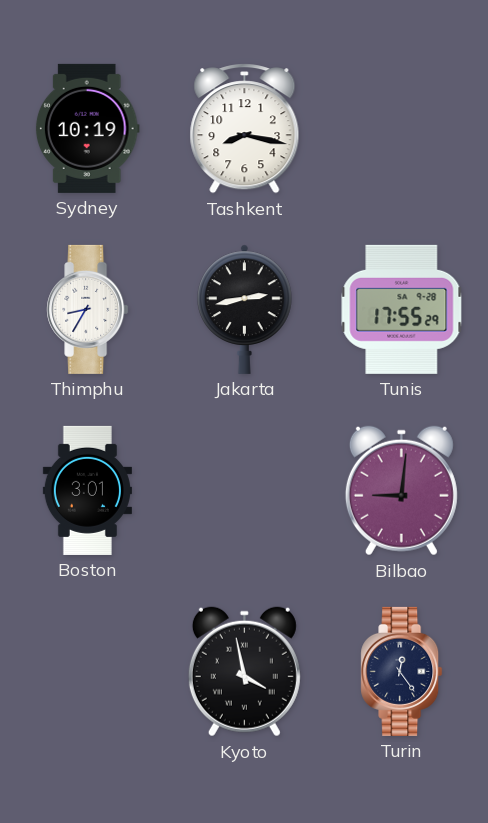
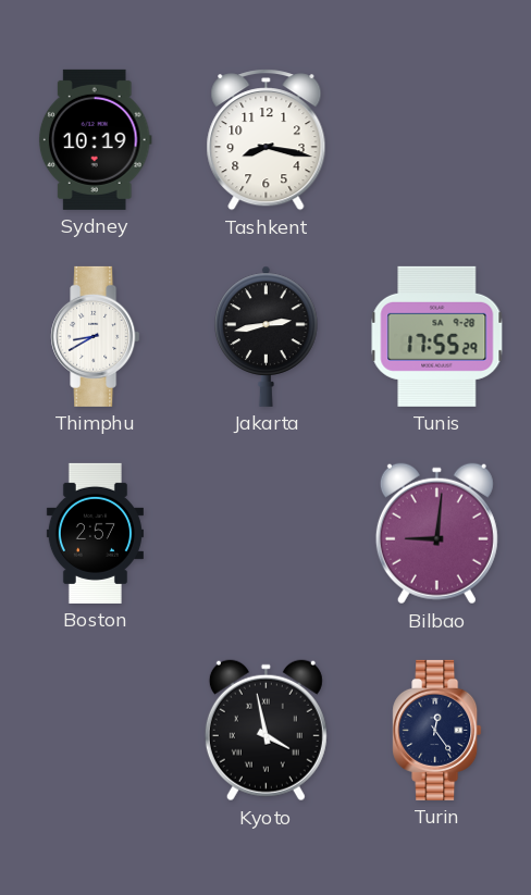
Thimphu: 8:35 -> 8:40 (96, 336)
Boston: 3:01 -> 2:57 (95, 533)
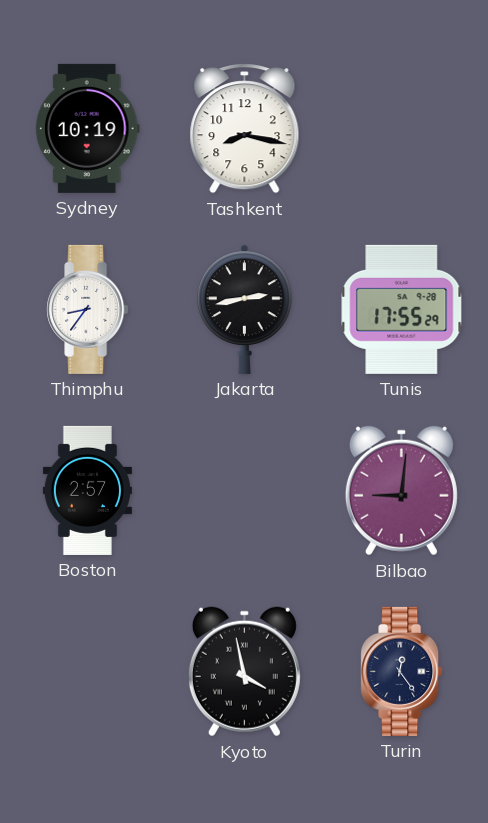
Thimphu: 8:40 -> 8:36 (88, 309)
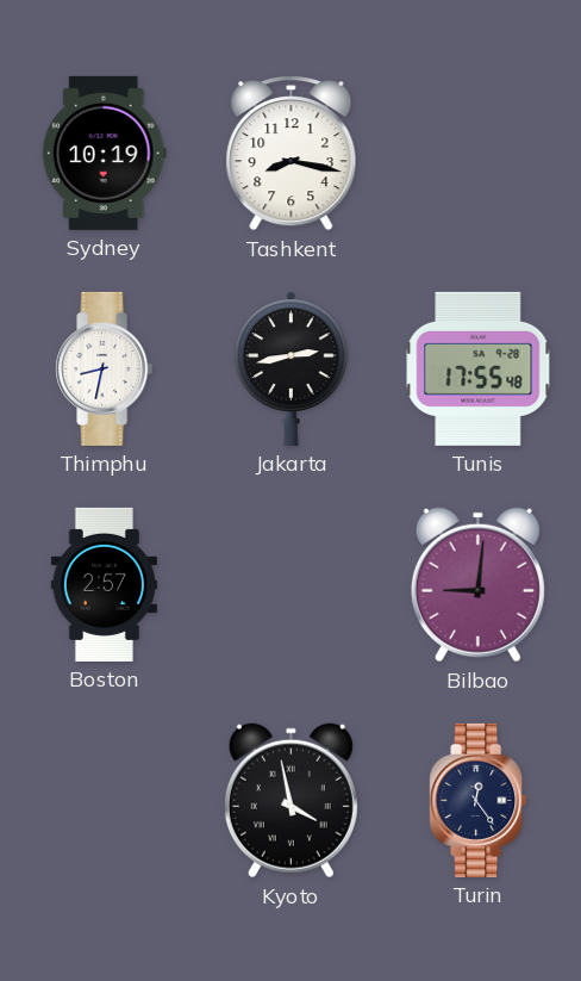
Thimphu: 8:36 -> 8:32 (105, 368)
Tunis: 17:55:29 -> 17:55:48 (479, 368)
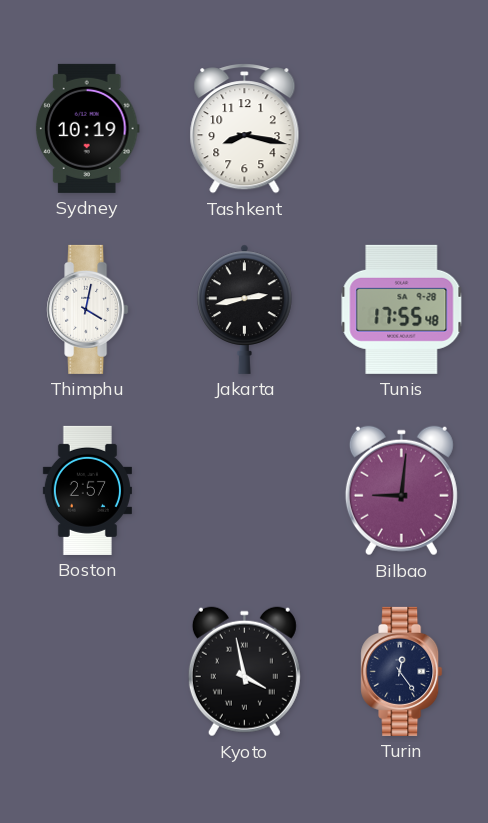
Thimphu: 8:32 -> 4:02 (88, 309)
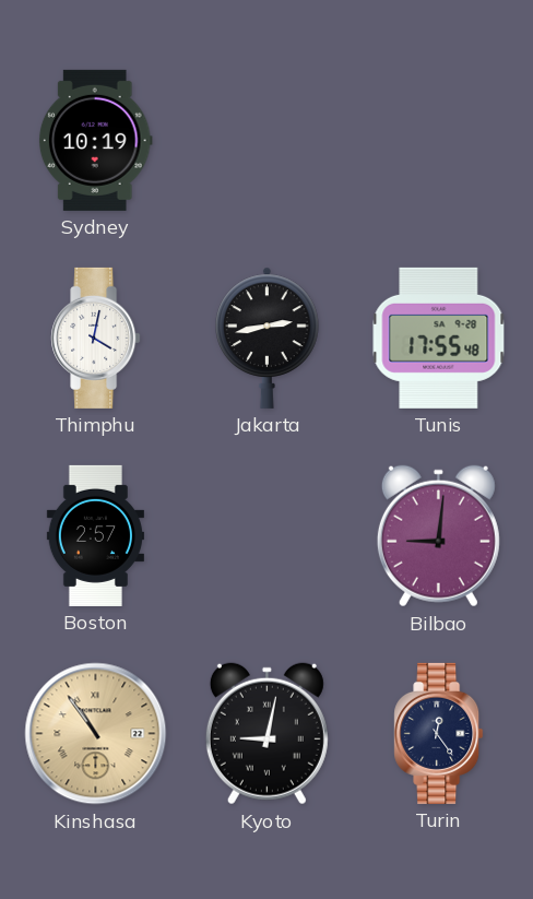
Tashkent: 8:17 -> none (245, 129)
Kinshasa: none -> 10:54 (96, 734)
Kyoto: 3:58 -> 9:02 (266, 734)
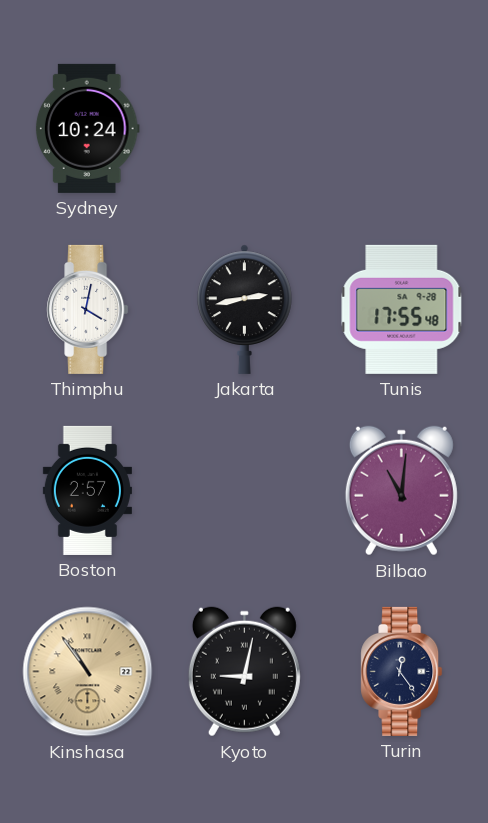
Sydney: 10:19 -> 10:24 (87, 128)
Bilbao: 9:01 -> 11:01 (401, 491)
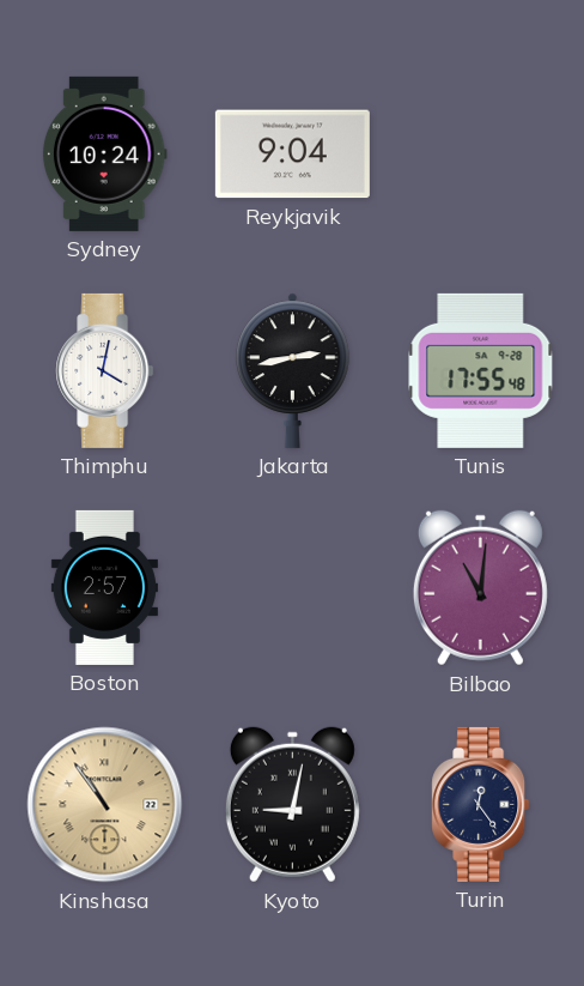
Reykjavik: none -> 9:04 (292, 155)
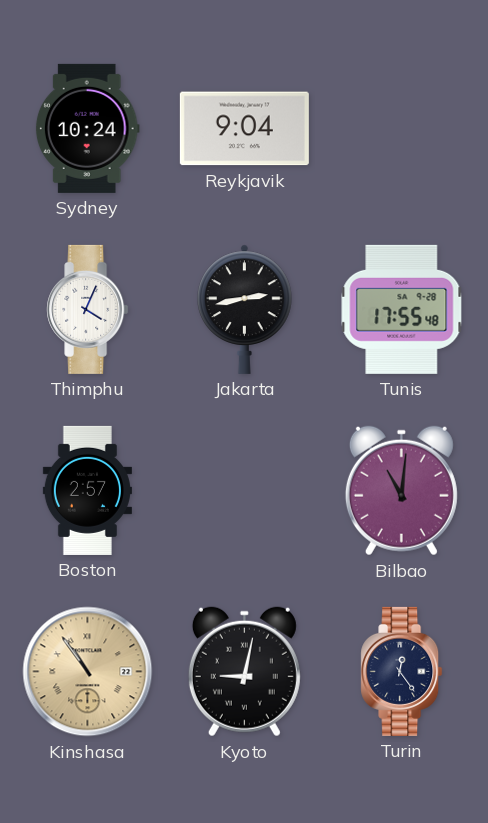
Thimphu: 4:02 -> 4:04 (88, 309)
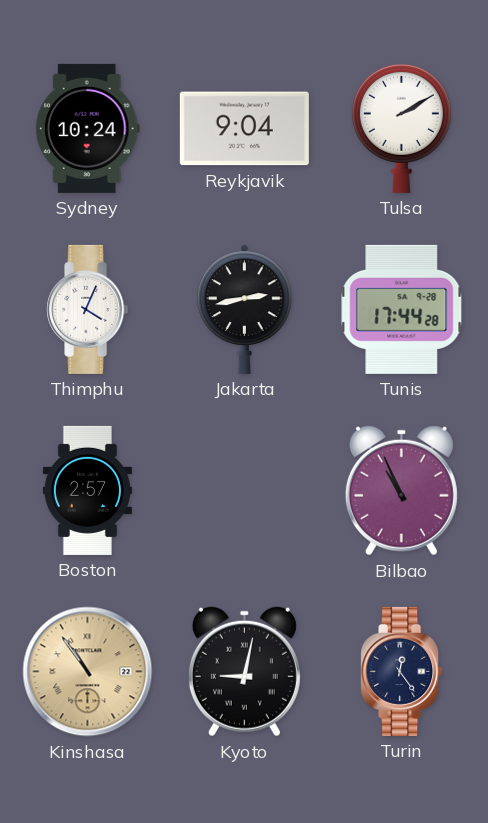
Tulsa: none -> 2:10 (401, 128)
Tunis: 17:55 -> 17:44 (402, 309)
Bilbao: 11:01 -> 10:56 (401, 491)
